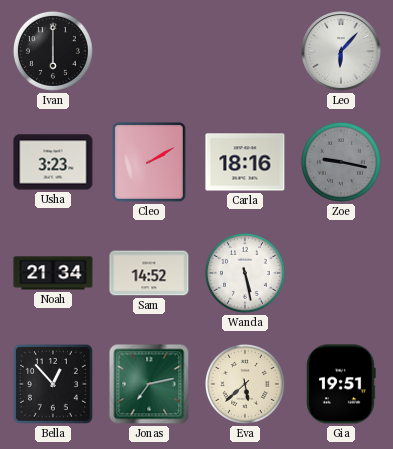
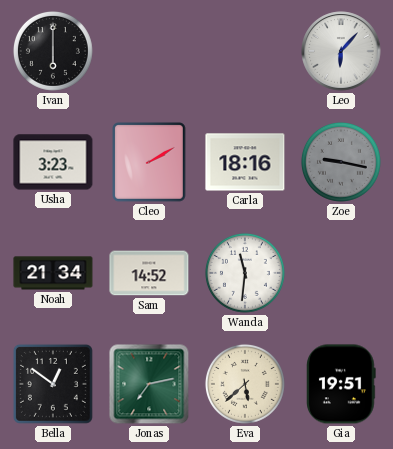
Wanda: 5:28 -> 11:31 (245, 273)
Bella: 12:53 -> 12:51 (53, 384)
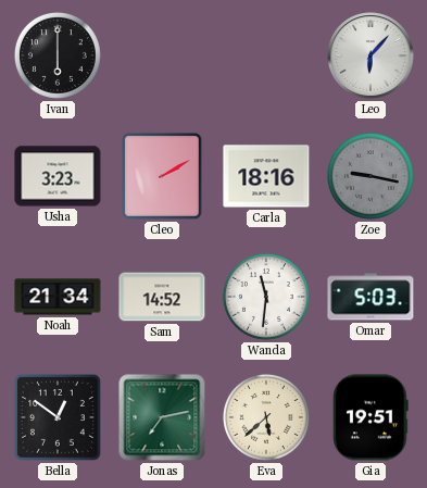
Omar: none -> 5:03 (371, 297)
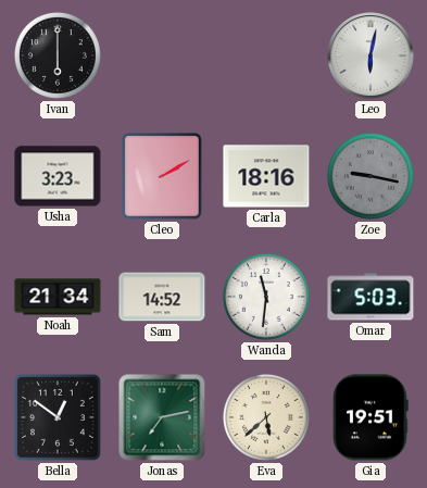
Leo: 6:07 -> 6:02 (371, 55)
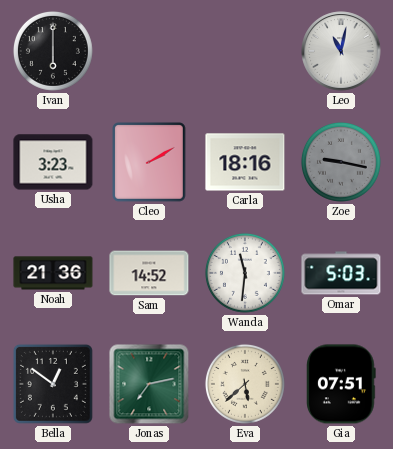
Leo: 6:02 -> 11:02 (341, 51)
Noah: 21:34 -> 21:36 (53, 273)
Gia: 19:51 -> 07:51 (341, 384)
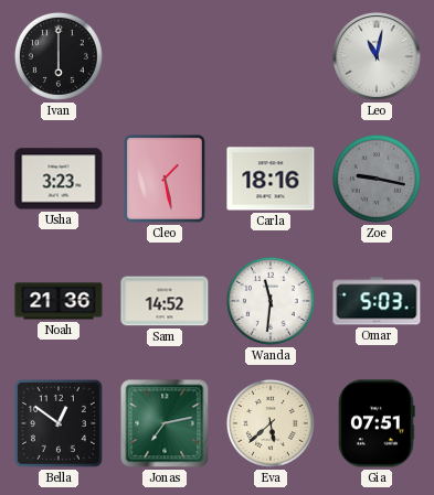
Cleo: 2:10 -> 1:28 (165, 179)
